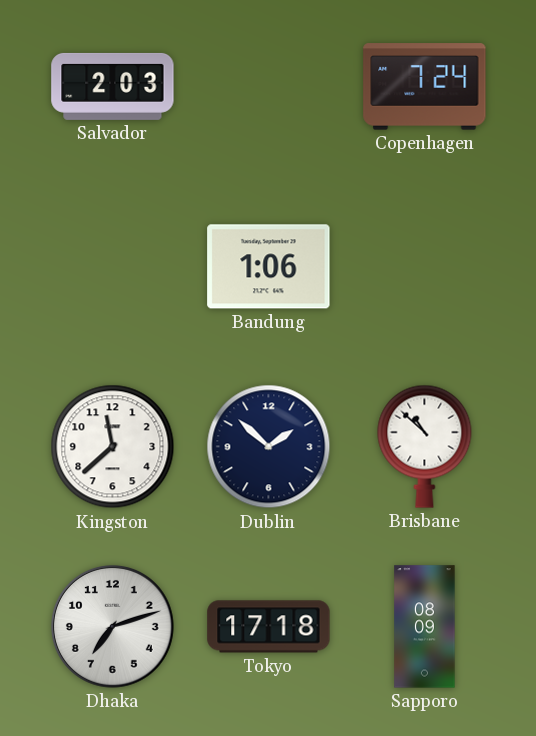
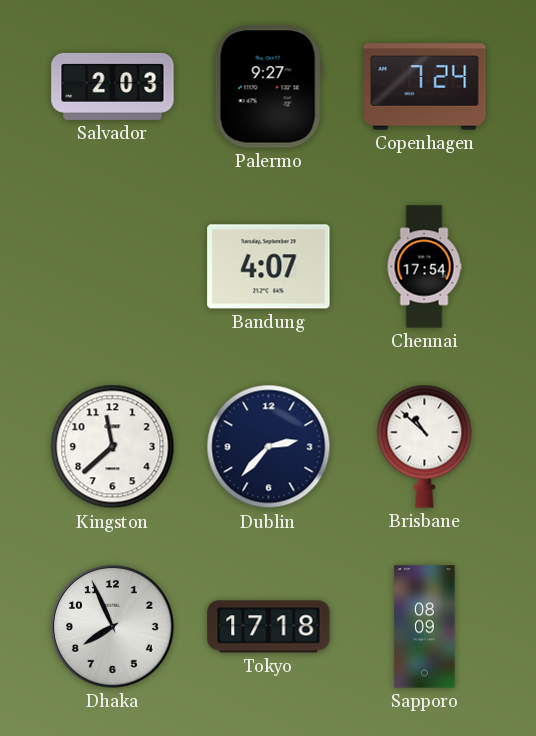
Palermo: none -> 9:27 (268, 87)
Bandung: 1:06 -> 4:07 (269, 267)
Chennai: none -> 17:54 (424, 267)
Dublin: 1:52 -> 2:37 (269, 447)
Dhaka: 7:12 -> 7:56 (112, 626)
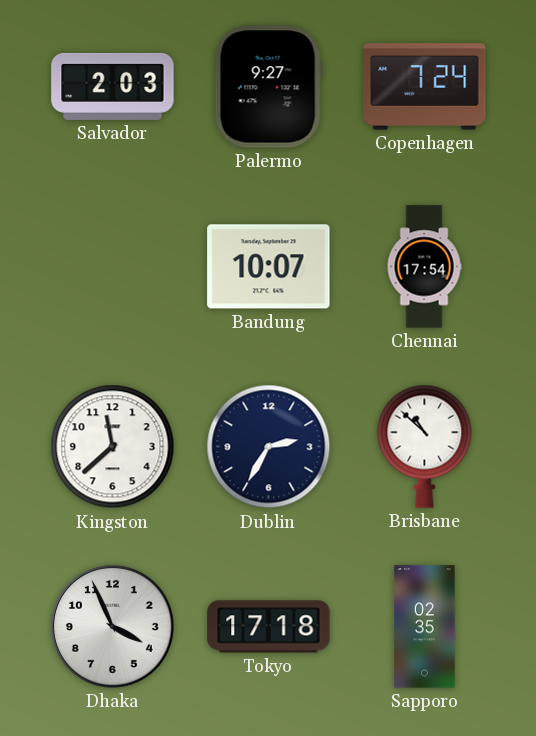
Bandung: 4:07 -> 10:07 (269, 267)
Dublin: 2:37 -> 2:35 (269, 447)
Dhaka: 7:56 -> 3:56 (112, 626)
Sapporo: 08:09 -> 02:35 (425, 627)
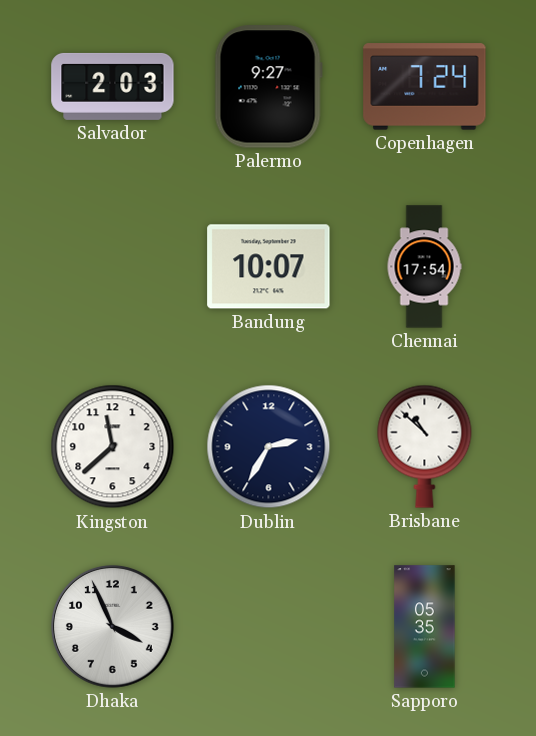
Tokyo: 17:18 -> none (269, 627)
Sapporo: 02:35 -> 05:35 (425, 627)
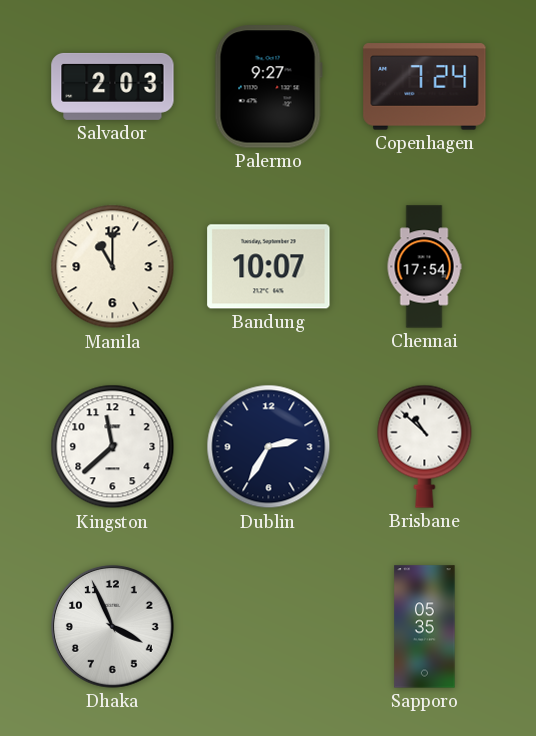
Manila: none -> 11:00 (113, 267)
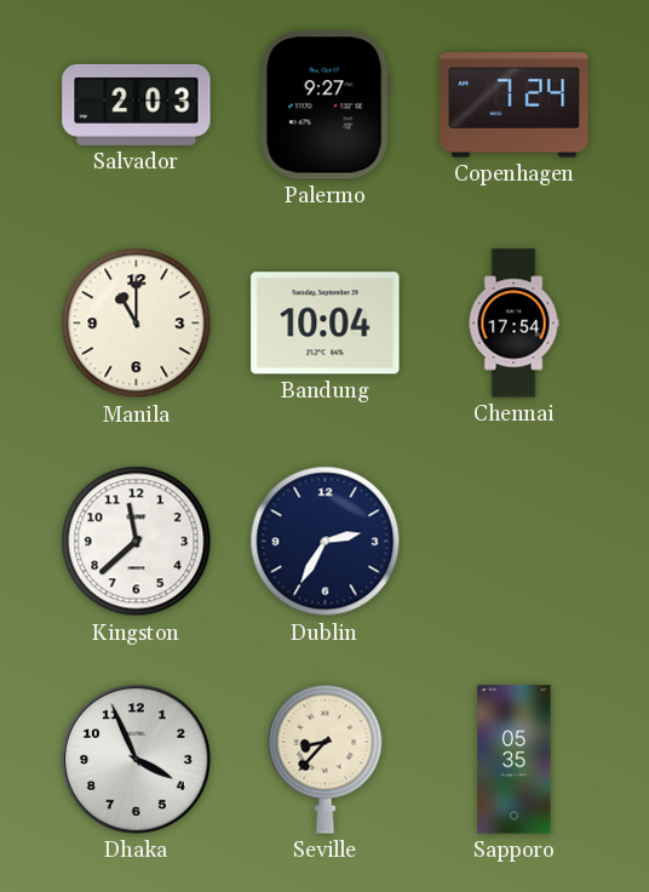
Bandung: 10:07 -> 10:04 (326, 324)
Brisbane: 10:52 -> none (425, 446)
Seville: none -> 8:37 (326, 759)
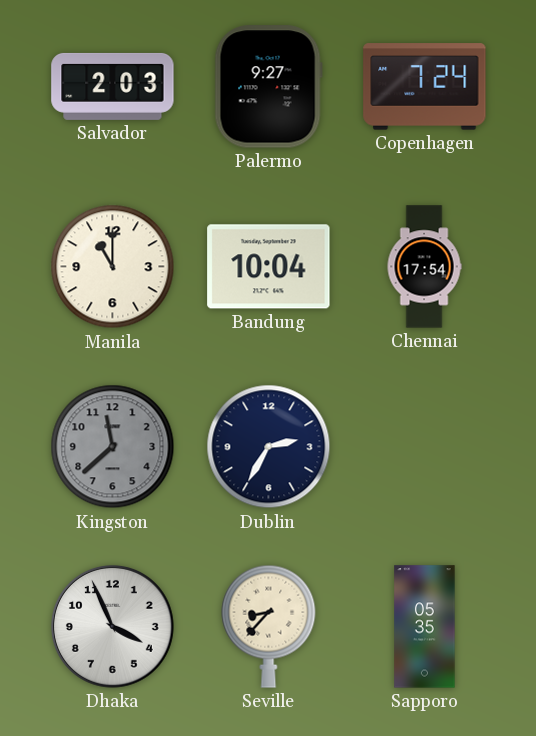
Kingston dial: white -> grey (113, 447)
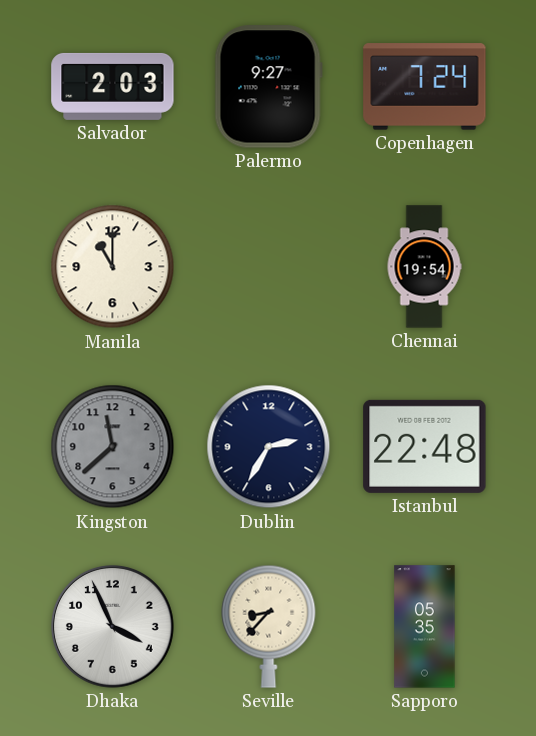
Bandung: 10:04 -> none (269, 267)
Chennai: 17:54 -> 19:54 (424, 267)
Istanbul: none -> 22:48 (425, 446)
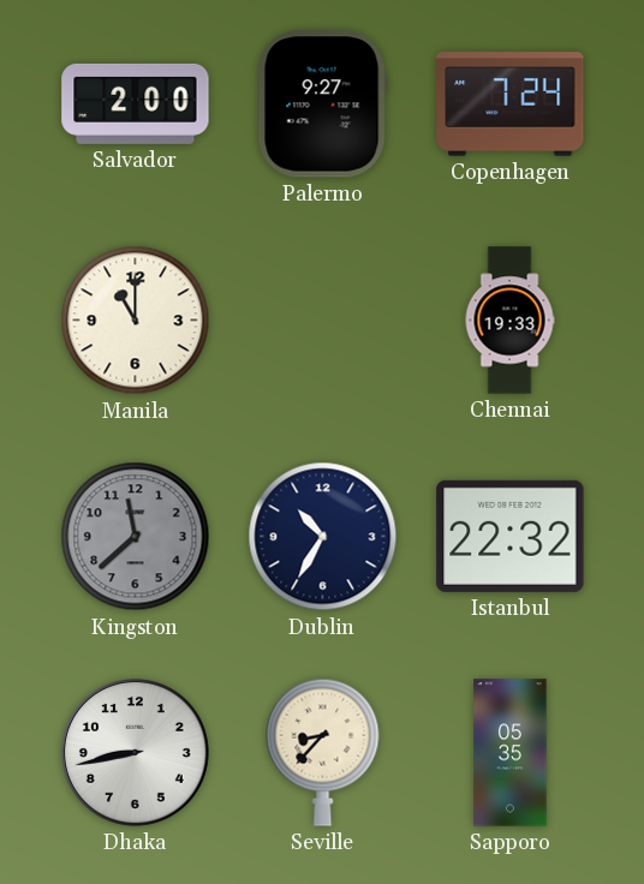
Salvador: 2:03 -> 2:00 (136, 103)
Chennai: 19:54 -> 19:33 (509, 321)
Dublin: 2:35 -> 10:35 (323, 537)
Istanbul: 22:48 -> 22:32 (511, 536)
Dhaka: 3:56 -> 8:43 (135, 752)
